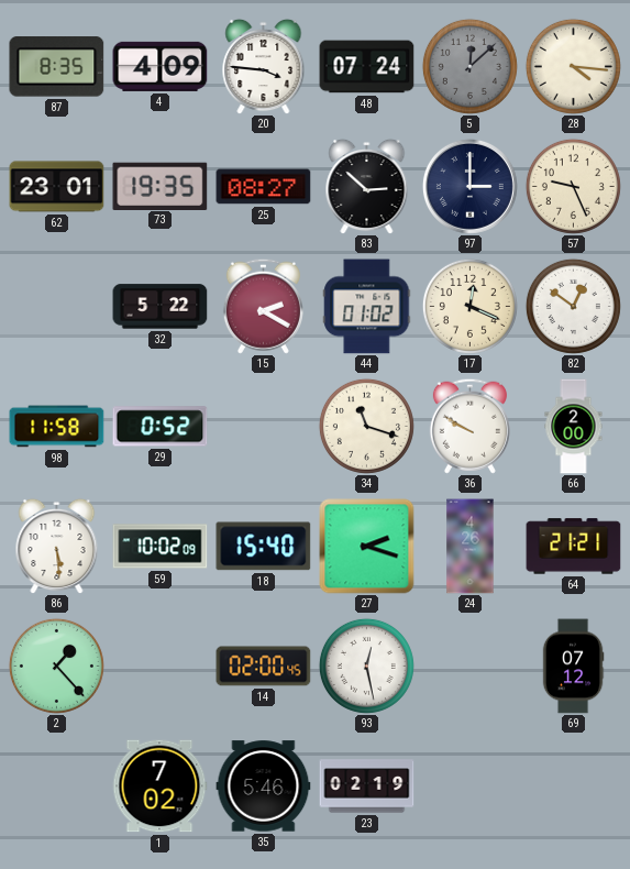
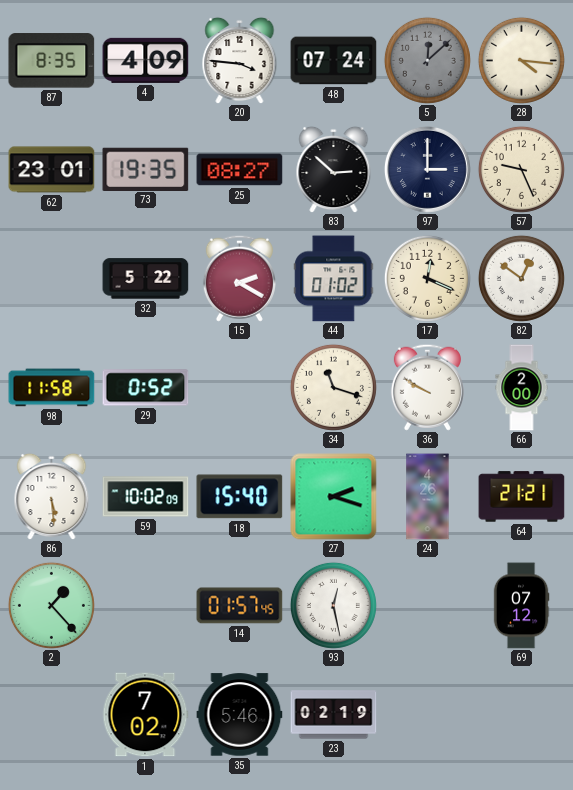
14: 02:00 -> 01:57 (240, 606)
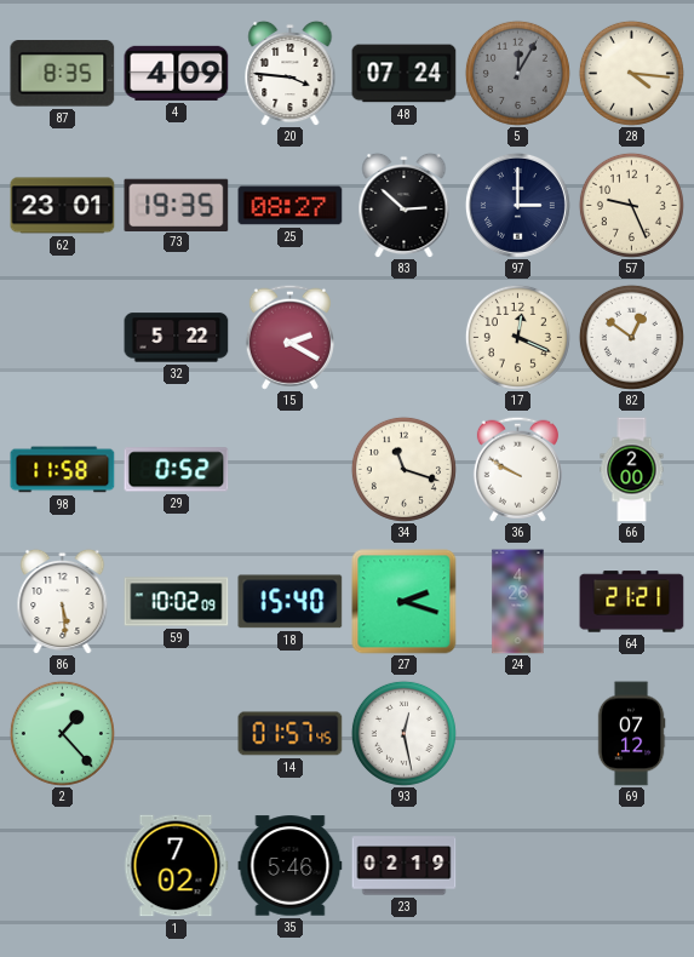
5: 12:08 -> 12:05 (517, 73)
44: 01:02 -> none (334, 279)
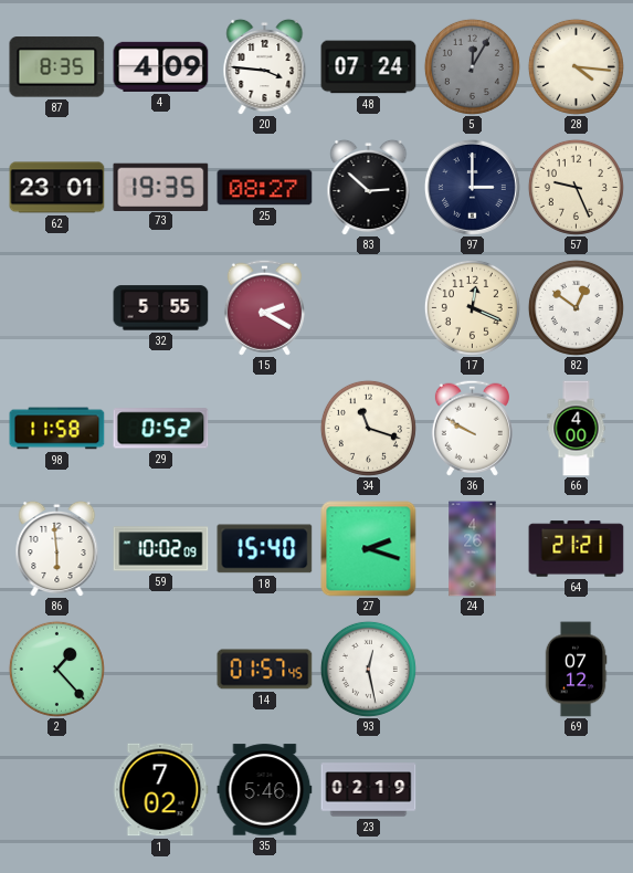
32: 5:22 -> 5:55 (161, 308)
66: 2:00 -> 4:00 (577, 429)
86: 5:29 -> 5:59 (57, 548)
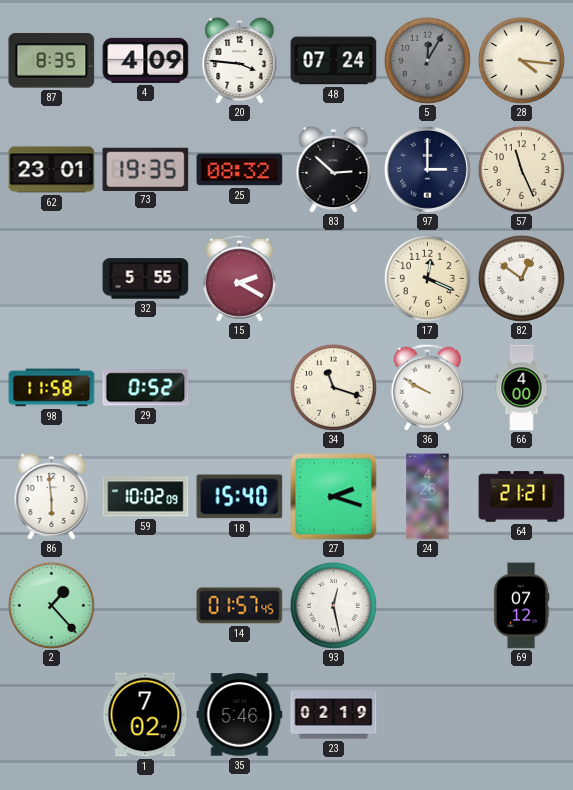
25: 08:27 -> 08:32 (240, 170)
57: 9:26 -> 11:26 (521, 169)
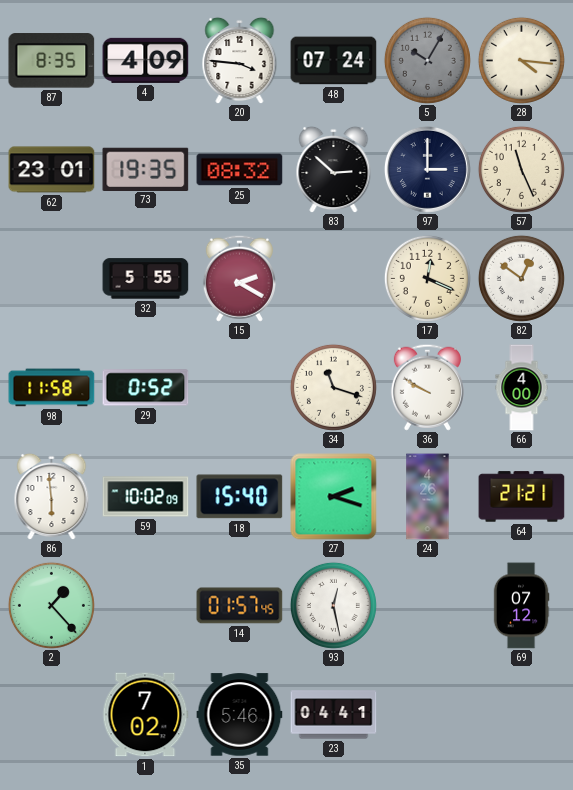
5: 12:05 -> 10:05 (427, 60)
23: 02:19 -> 04:41 (334, 715)
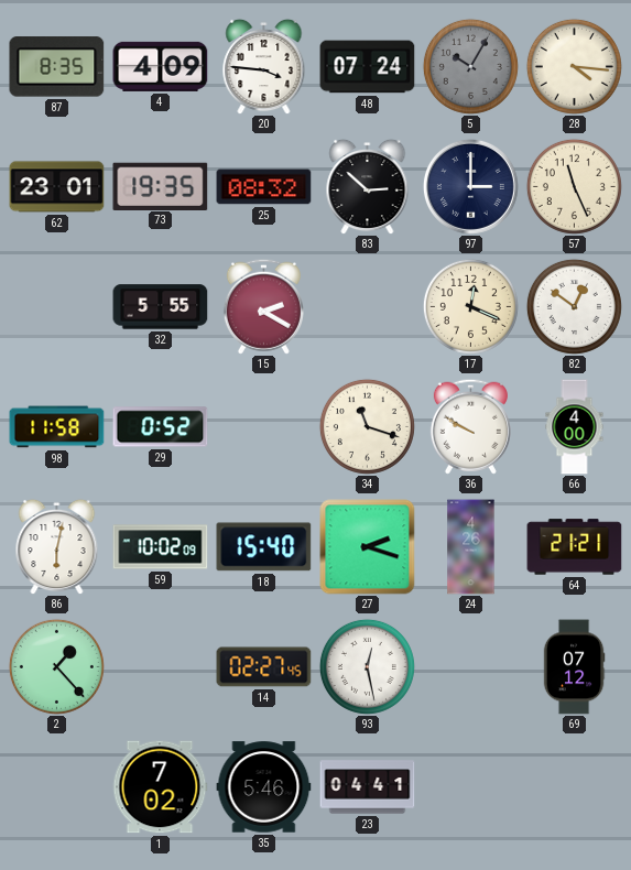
86: 5:59 -> 6:02 (57, 546)
14: 01:57 -> 02:27 (264, 667)
